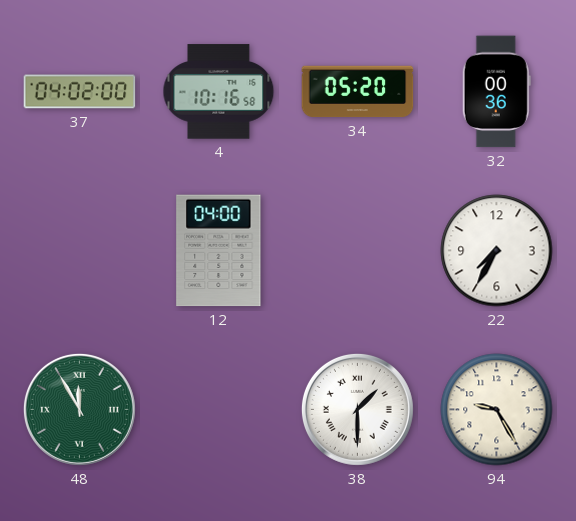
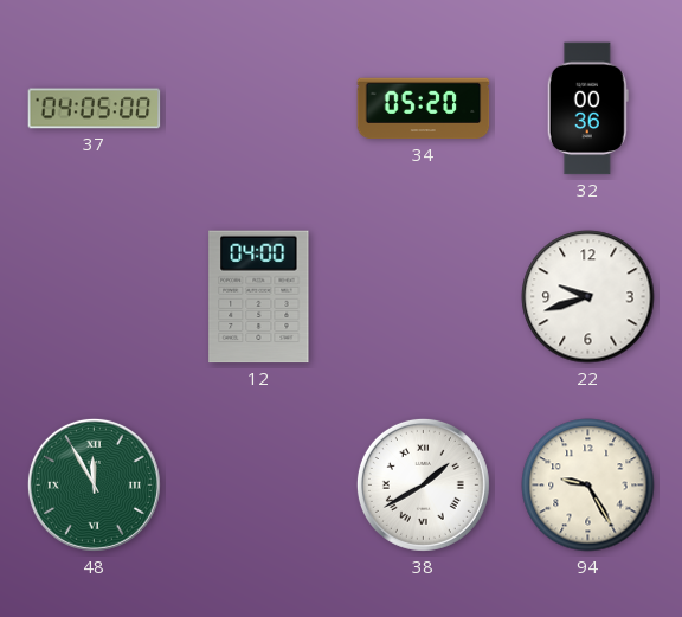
37: 04:02 -> 04:05 (95, 109)
4: 10:16 -> none (219, 92)
22: 7:35 -> 9:42 (588, 297)
38: 1:30 -> 1:40 (423, 484)
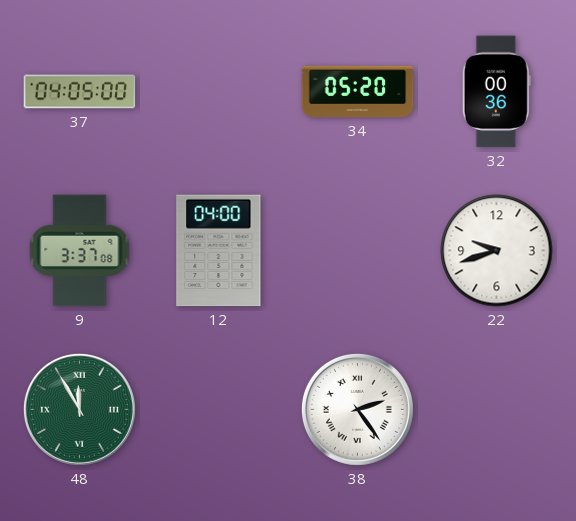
9: none -> 3:37 (80, 251)
38: 1:40 -> 2:24 (357, 409)
94: 9:25 -> none (588, 486)
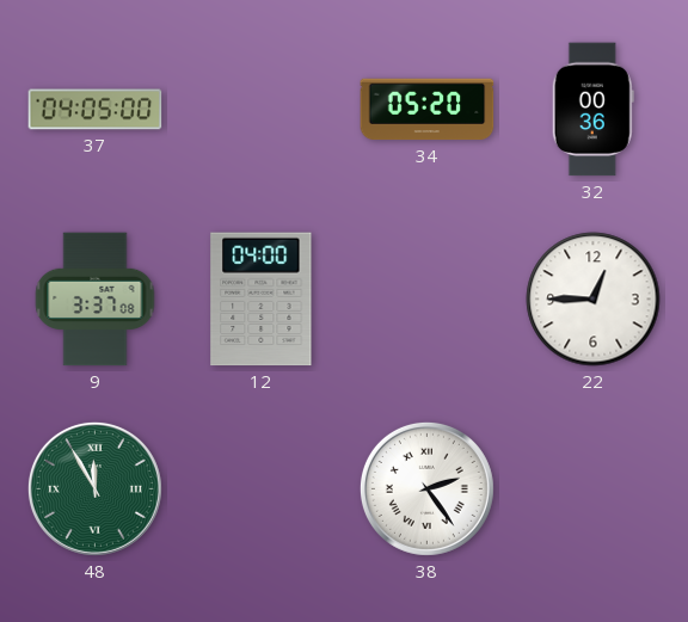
22: 9:42 -> 12:45 (594, 300)
